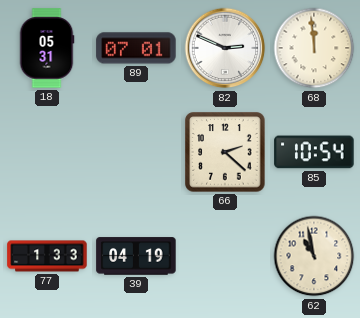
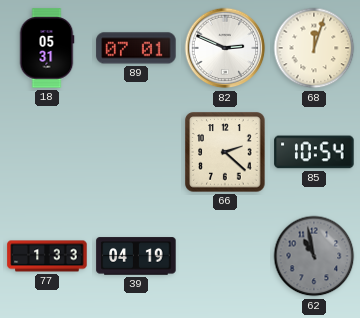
68: 11:59 -> 12:03 (314, 48)
62 dial: cream -> grey (314, 256)
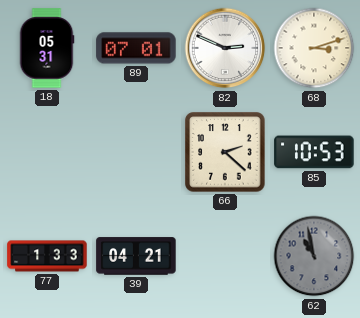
68: 12:03 -> 3:12 (314, 48)
85: 10:54 -> 10:53 (314, 152)
39: 04:19 -> 04:21 (136, 256)
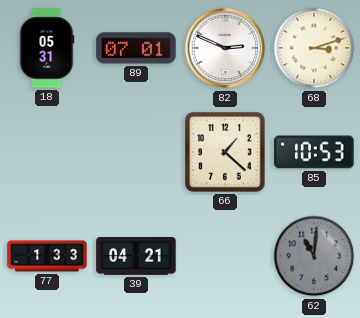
66: 2:22 -> 1:22 (225, 152)
62: 10:58 -> 11:01 (314, 256)
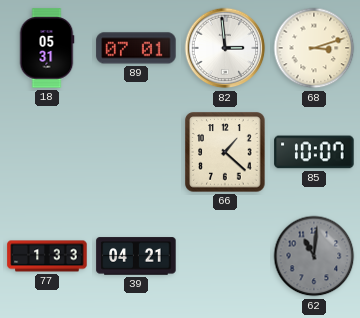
82: 2:49 -> 2:59 (225, 48)
85: 10:53 -> 10:07 (314, 152)
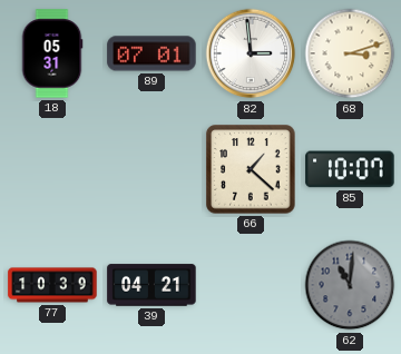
77: 1:33 -> 10:39 (52, 285)
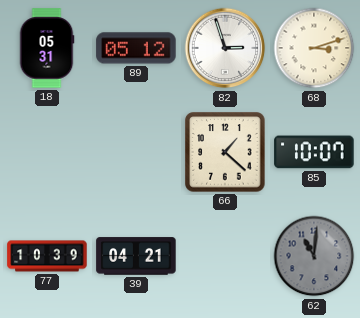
89: 07:01 -> 05:12 (136, 48)
82: 2:59 -> 2:57 (225, 48)
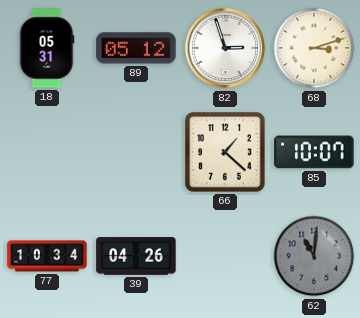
77: 10:39 -> 10:34 (47, 256)
39: 04:21 -> 04:26 (136, 256)
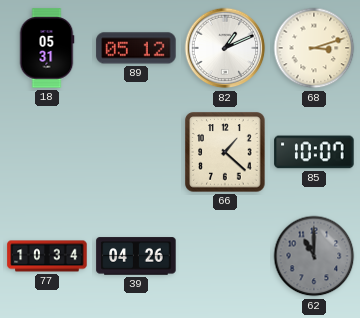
82: 2:57 -> 1:11 (225, 48)
62: 11:01 -> 11:00 (314, 256)
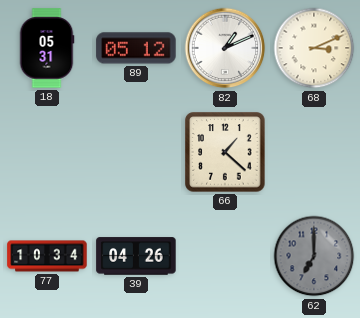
68: 3:12 -> 3:11 (314, 48)
85: 10:07 -> none (314, 152)
62: 11:00 -> 7:00 (314, 256)
